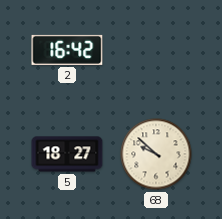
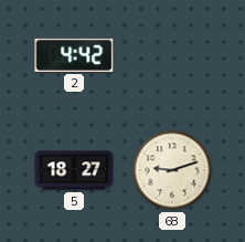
2: 16:42 -> 4:42 (74, 55)
68: 9:52 -> 9:12 (172, 170)
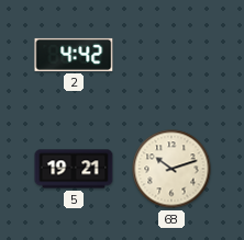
5: 18:27 -> 19:21 (74, 169)
68: 9:12 -> 10:12 (171, 169)
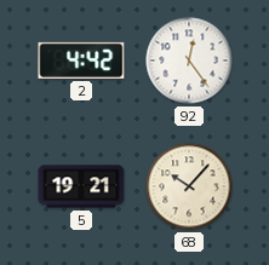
92: none -> 12:24 (189, 61)
68: 10:12 -> 10:07 (189, 186)
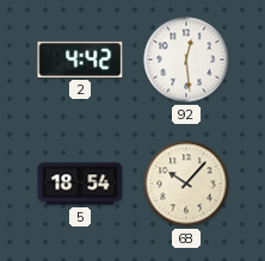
92: 12:24 -> 12:29 (186, 60)
5: 19:21 -> 18:54 (80, 184)
